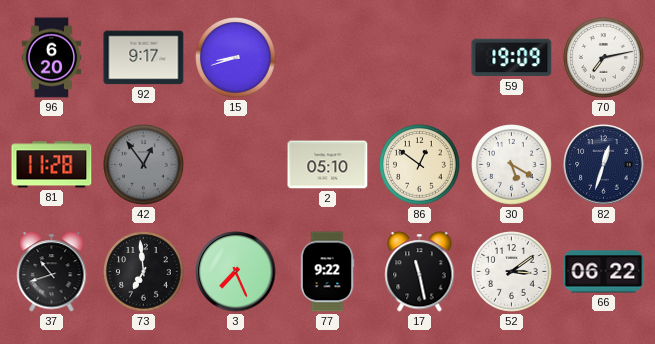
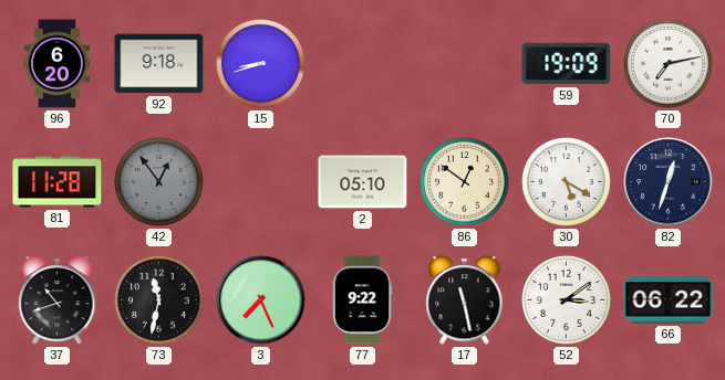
92: 9:17 -> 9:18 (159, 64)
73: 6:59 -> 11:32 (159, 300)
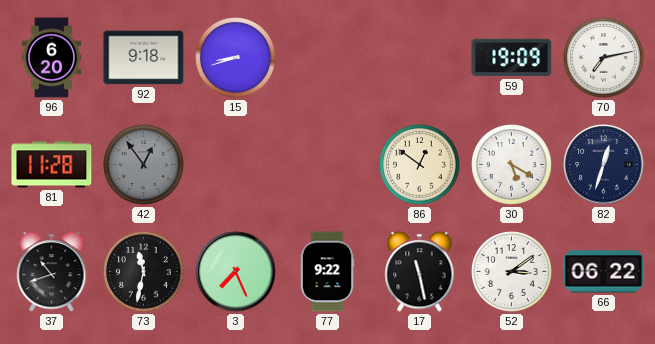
2: 05:10 -> none (363, 182)
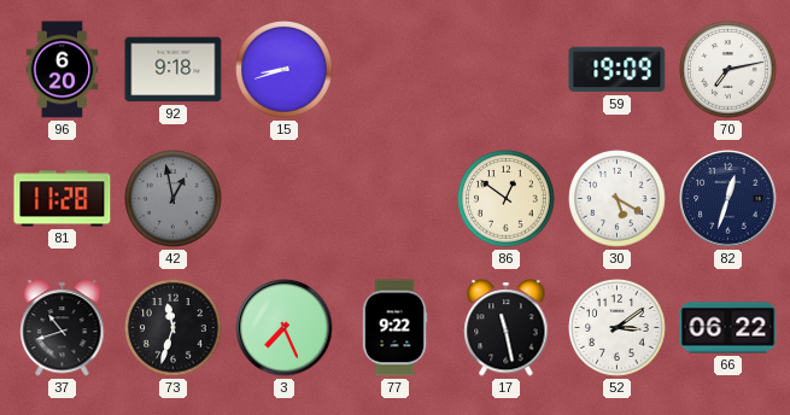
42: 12:54 -> 12:58 (174, 199)
73: 11:32 -> 11:33 (174, 328)
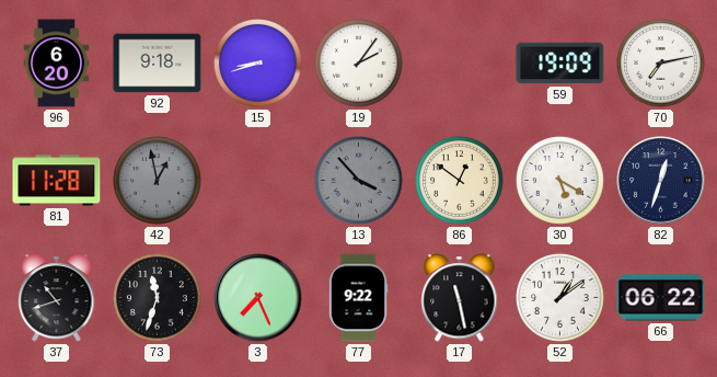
19: none -> 2:06 (359, 64)
13: none -> 3:53 (359, 181)
52: 3:09 -> 1:09 (560, 298)
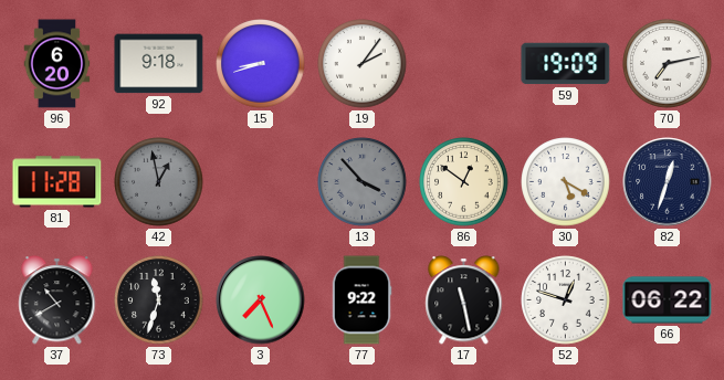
37: 10:42 -> 10:40 (57, 300)
52: 1:09 -> 12:48 (566, 300)
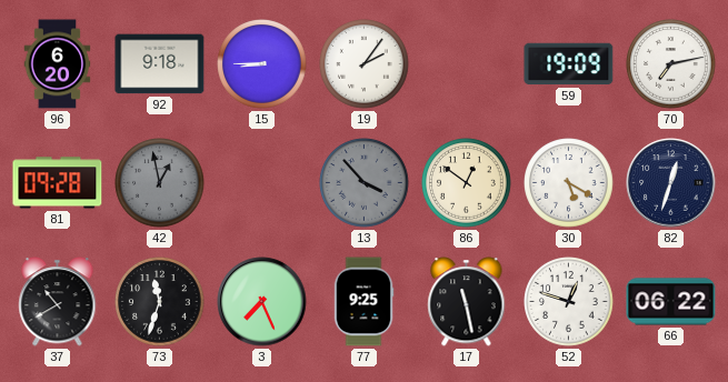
15: 8:42 -> 8:45 (262, 64)
81: 11:28 -> 09:28 (58, 183)
77: 9:22 -> 9:25 (363, 302)
